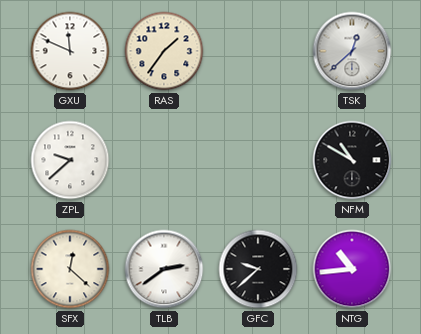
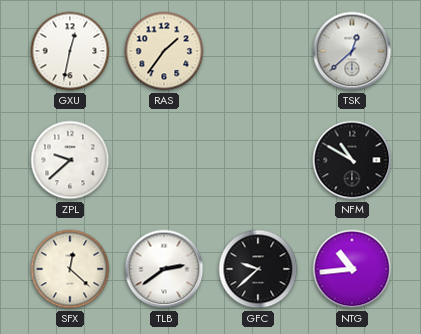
GXU: 11:49 -> 12:32 (70, 51)
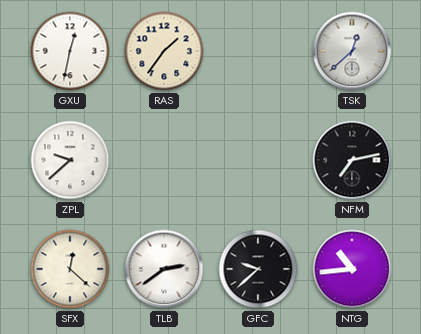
NFM: 10:50 -> 7:13 (352, 160)
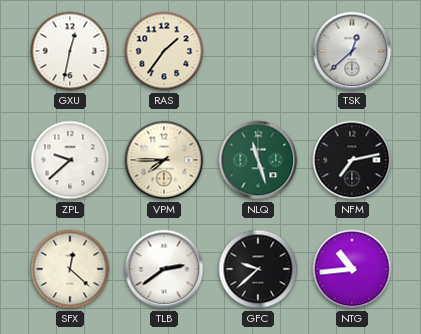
VPM: none -> 7:45 (164, 160)
NLQ: none -> 11:27 (258, 160)
